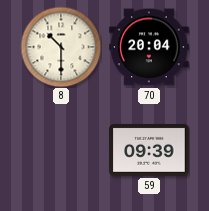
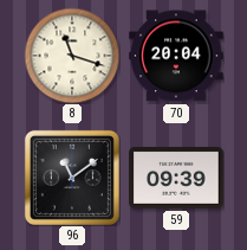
8: 10:30 -> 11:18 (72, 56)
96: none -> 11:09 (72, 178)
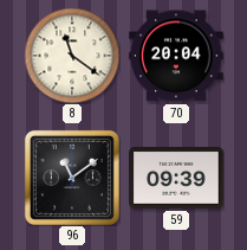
8: 11:18 -> 11:21 (72, 56)
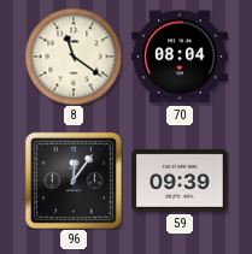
70: 20:04 -> 08:04 (180, 57)
96: 11:09 -> 12:06 (74, 181)
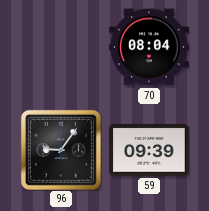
8: 11:21 -> none (74, 57)
96: 12:06 -> 9:06 (61, 150)
